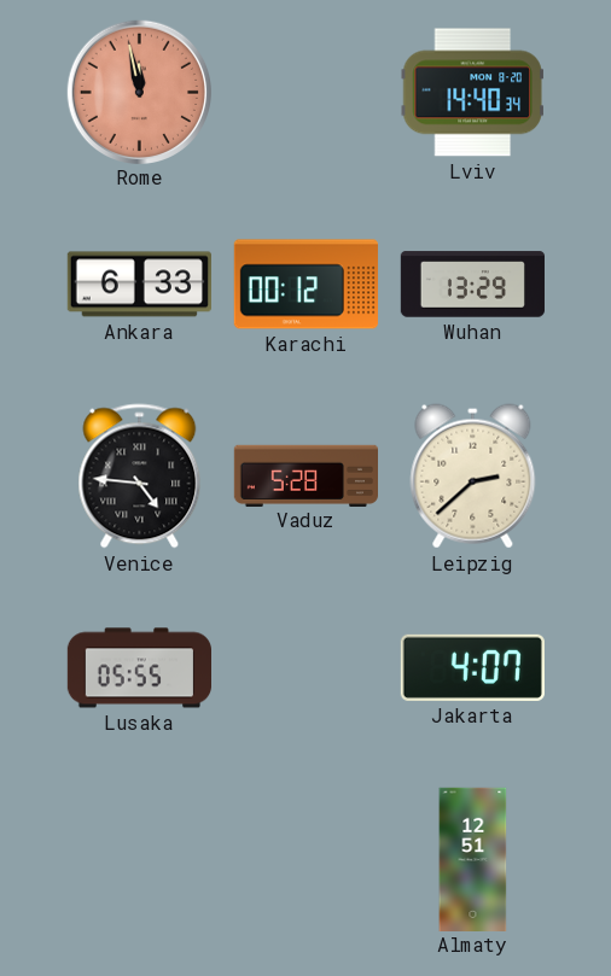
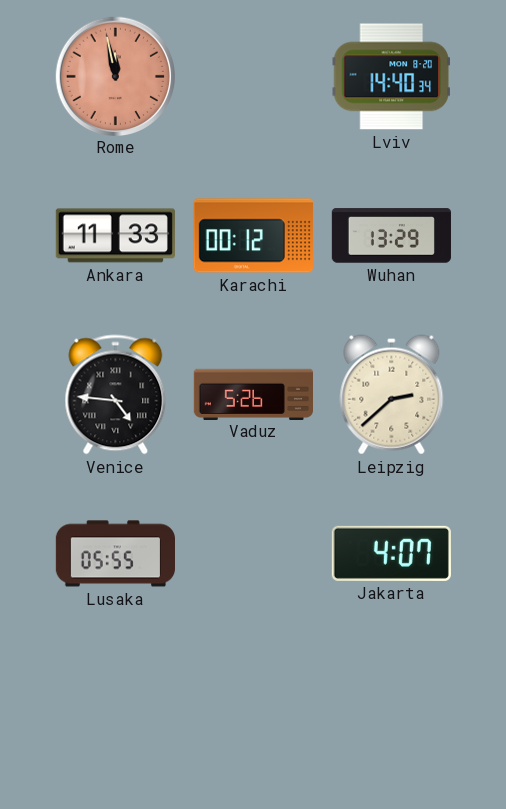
Ankara: 6:33 -> 11:33 (115, 236)
Vaduz: 5:28 -> 5:26 (253, 394)
Almaty: 12:51 -> none (473, 859)
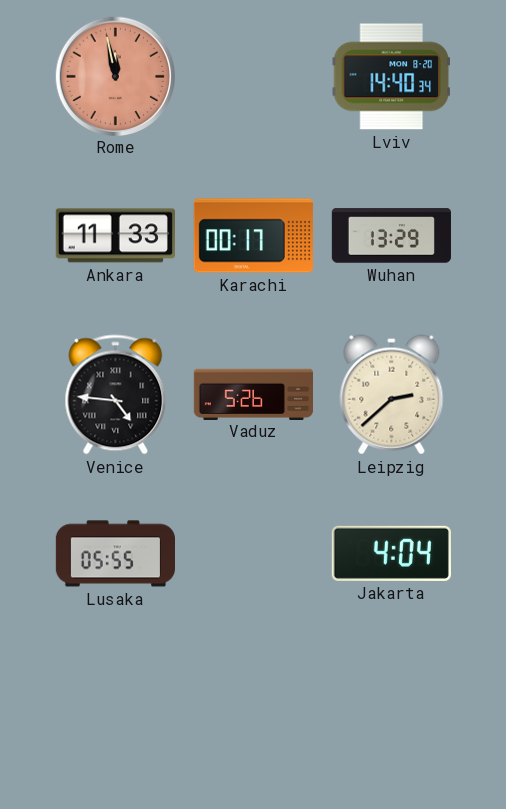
Karachi: 00:12 -> 00:17 (253, 236)
Jakarta: 4:07 -> 4:04 (391, 553)
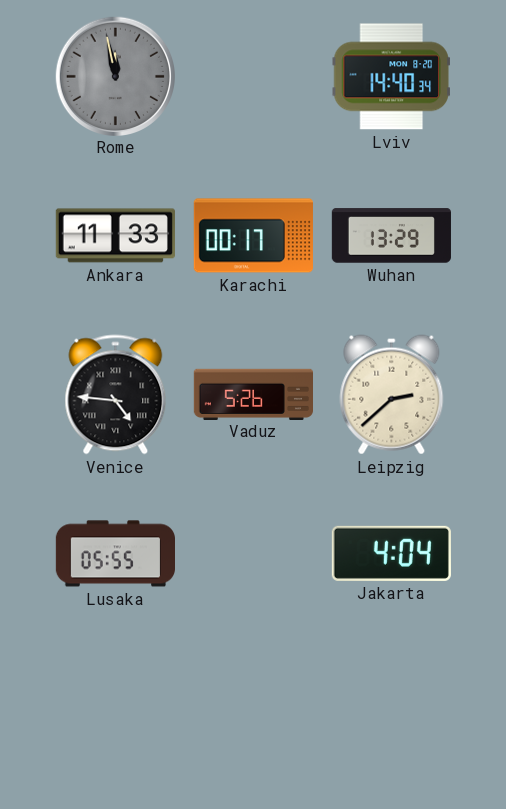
Rome dial: salmon -> grey (115, 76)
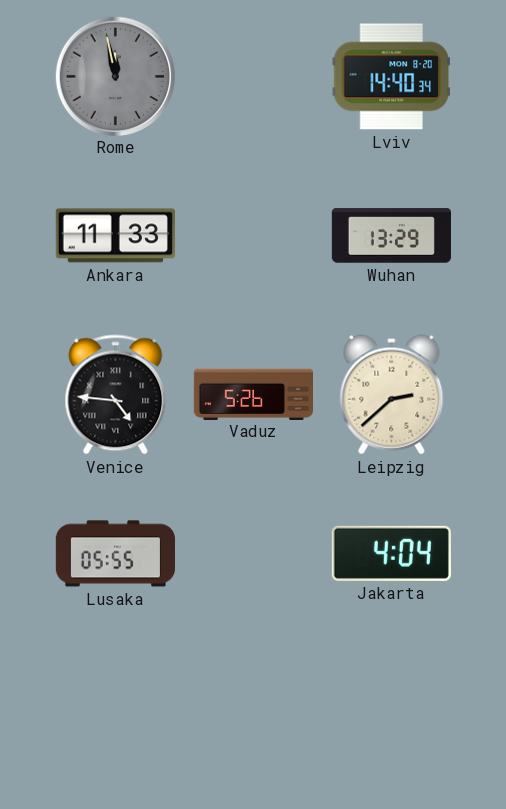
Karachi: 00:17 -> none (253, 236)
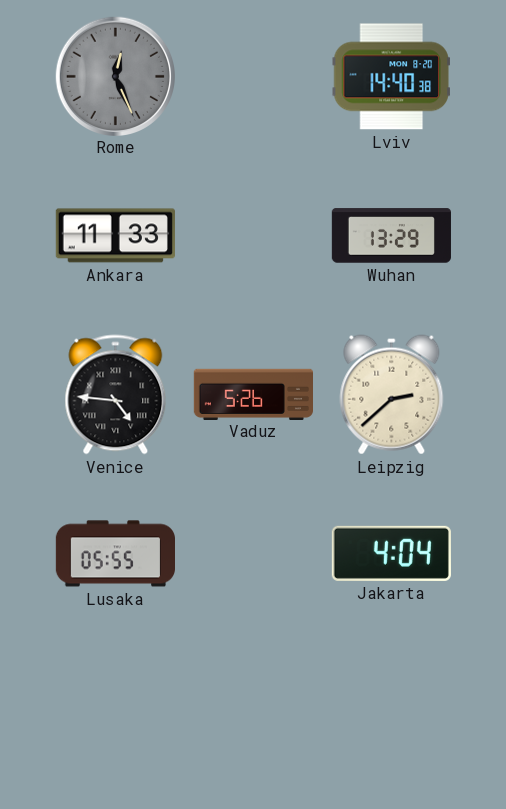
Rome: 11:58 -> 12:26 (115, 76)
Lviv: 14:40:34 -> 14:40:38 (391, 77)
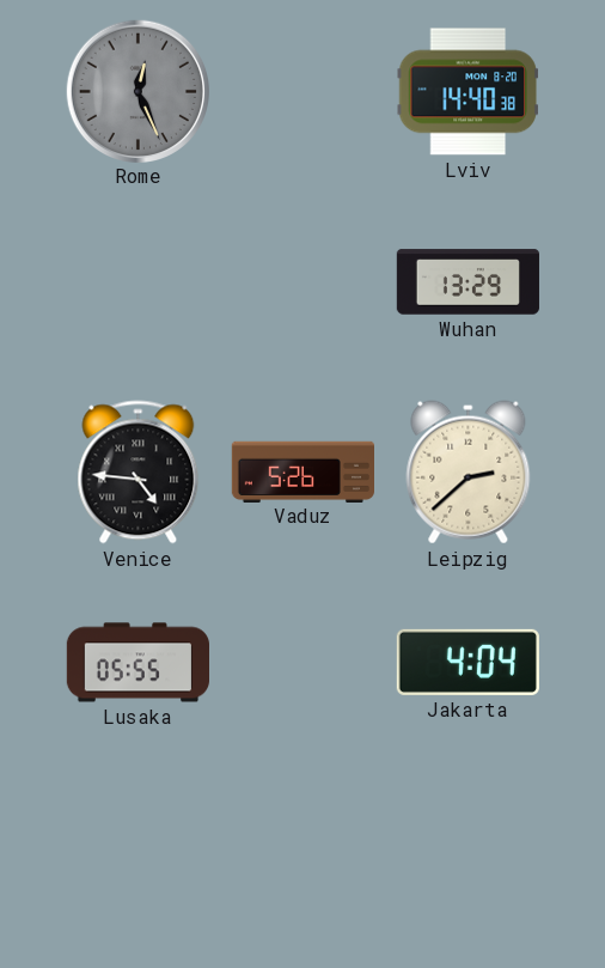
Ankara: 11:33 -> none (115, 236)
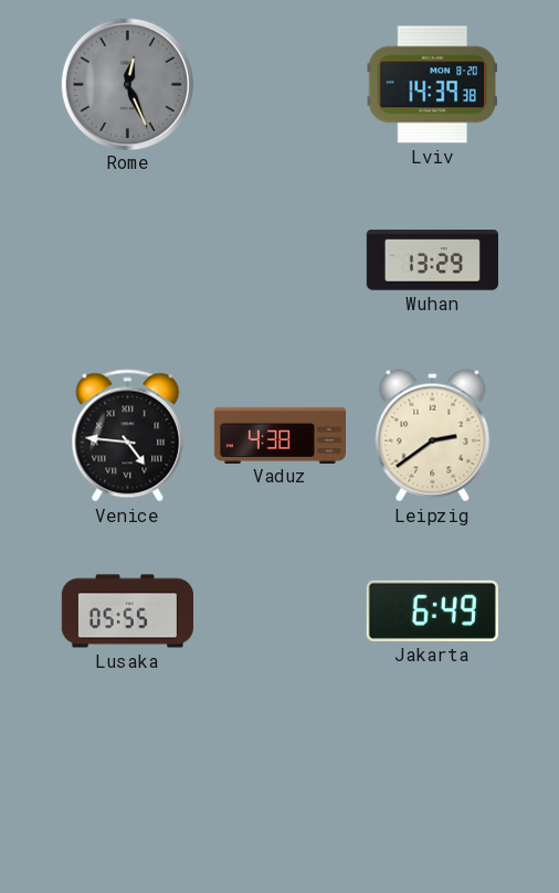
Lviv: 14:40 -> 14:39 (432, 85)
Vaduz: 5:26 -> 4:38 (279, 435)
Leipzig: 2:38 -> 2:39 (433, 436)
Jakarta: 4:04 -> 6:49 (432, 610)
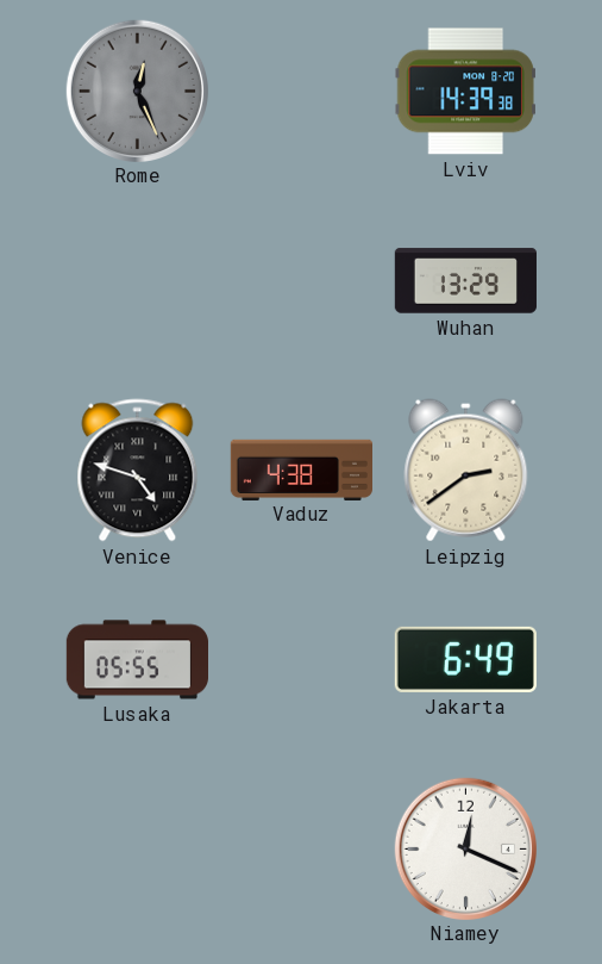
Venice: 4:46 -> 4:48 (138, 471)
Niamey: none -> 12:19 (465, 848)
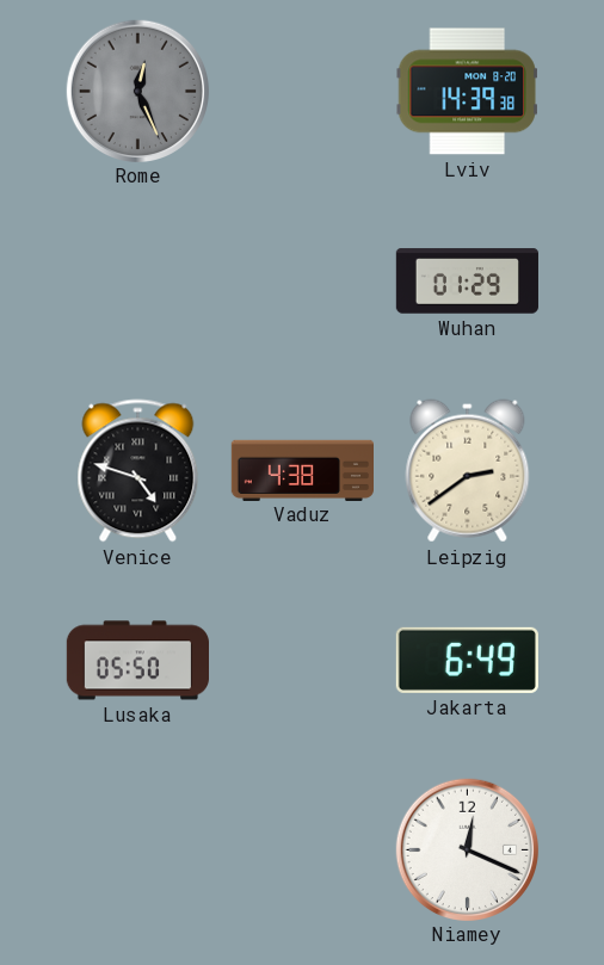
Wuhan: 13:29 -> 01:29 (467, 282)
Lusaka: 05:55 -> 05:50 (137, 661)
